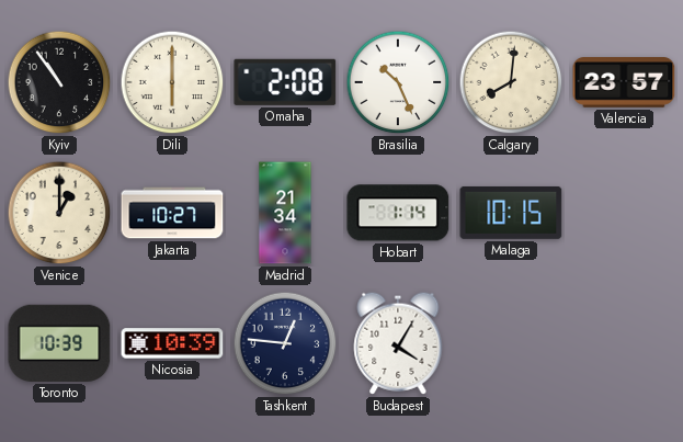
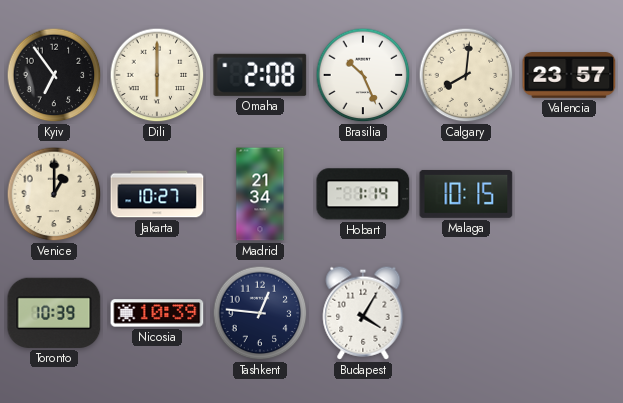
Kyiv: 10:54 -> 6:54 (54, 75)
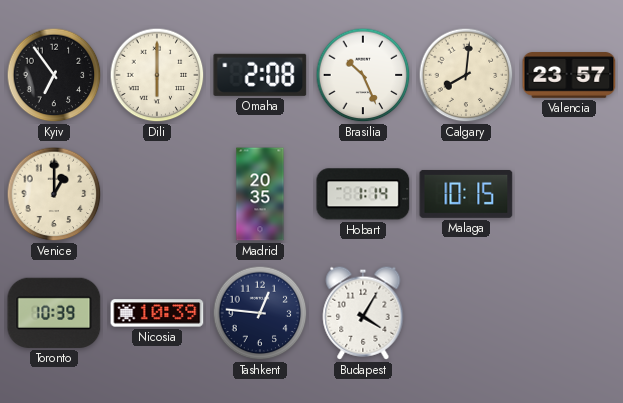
Jakarta: 10:27 -> none (157, 194)
Madrid: 21:34 -> 20:35 (260, 194)
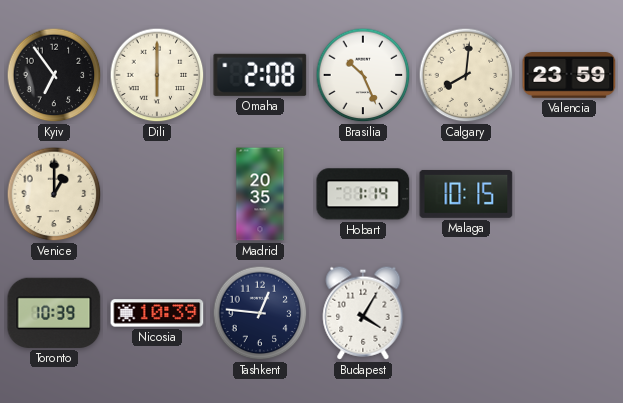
Valencia: 23:57 -> 23:59 (569, 75)
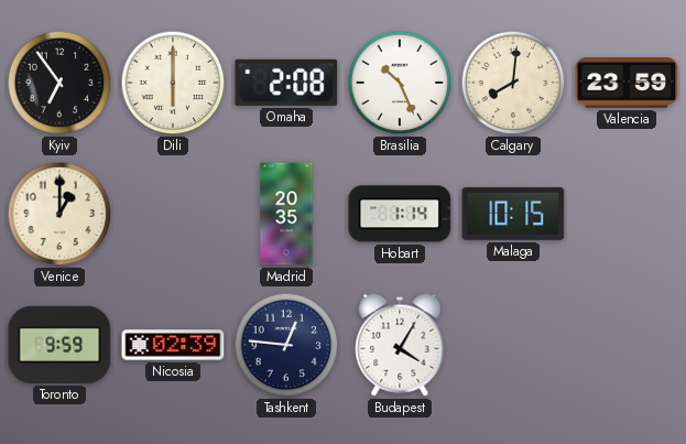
Toronto: 10:39 -> 9:59 (59, 345)
Nicosia: 10:39 -> 02:39 (173, 345)
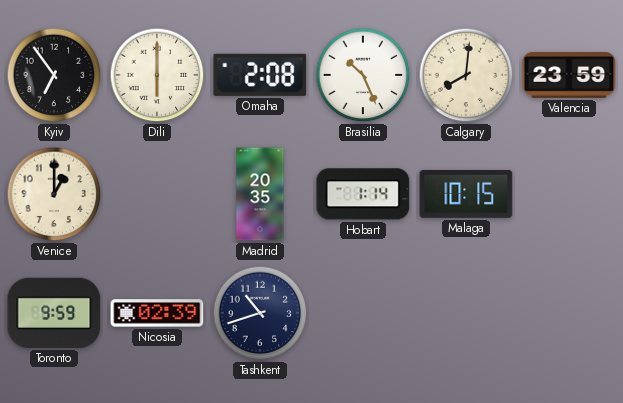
Tashkent: 12:46 -> 10:42 (260, 313)
Budapest: 4:05 -> none (400, 345)
